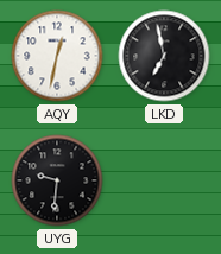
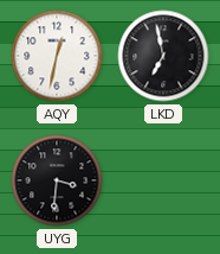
UYG: 9:31 -> 3:31 (57, 180)
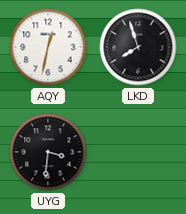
LKD: 6:58 -> 7:57 (138, 47)
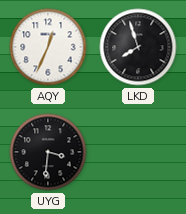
AQY: 12:32 -> 12:34 (48, 47)
